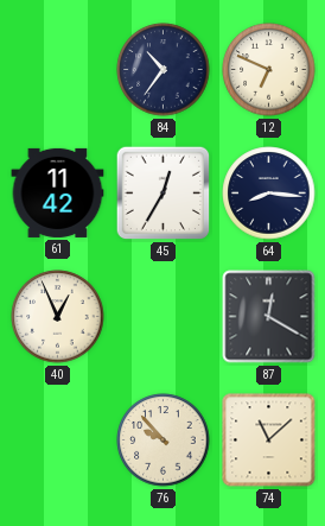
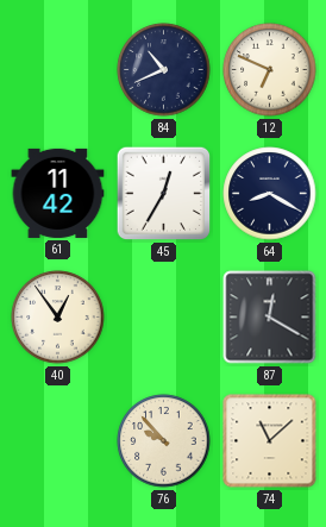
84: 10:36 -> 10:41 (164, 70)
64: 8:16 -> 8:20 (270, 194)
40: 12:56 -> 12:54 (58, 318)
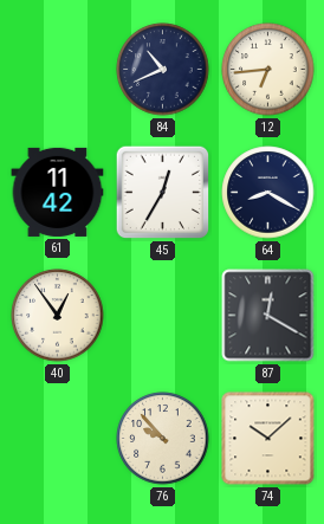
12: 6:49 -> 6:44 (268, 70)
74: 11:08 -> 10:08 (268, 439)
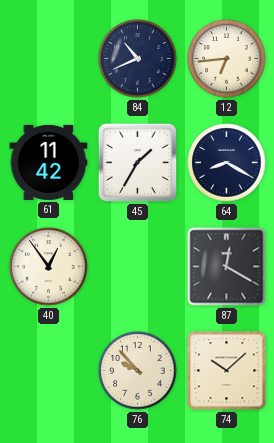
45: 12:35 -> 1:35 (138, 163)
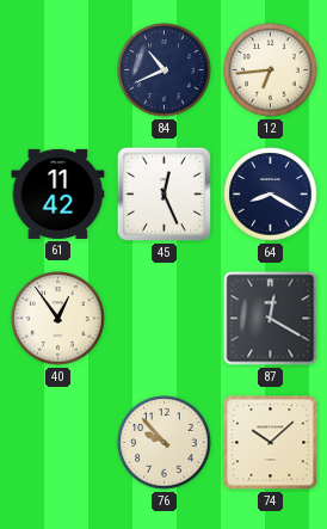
45: 1:35 -> 12:26 (165, 195)
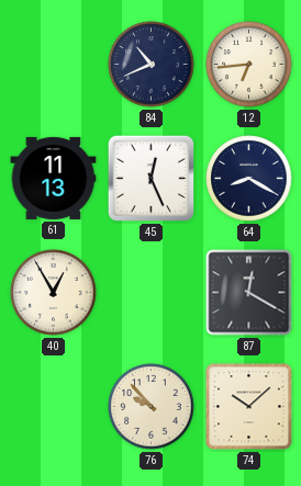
61: 11:42 -> 11:13 (54, 178)
40: 12:54 -> 12:55 (54, 293)
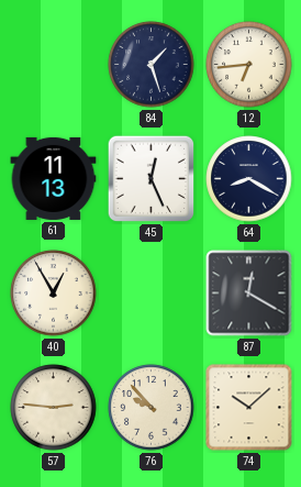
84: 10:41 -> 1:27 (152, 65)
57: none -> 2:46 (54, 408)
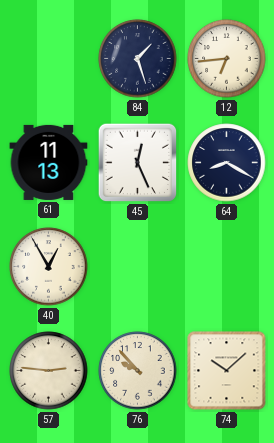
87: 12:20 -> none (249, 294)
